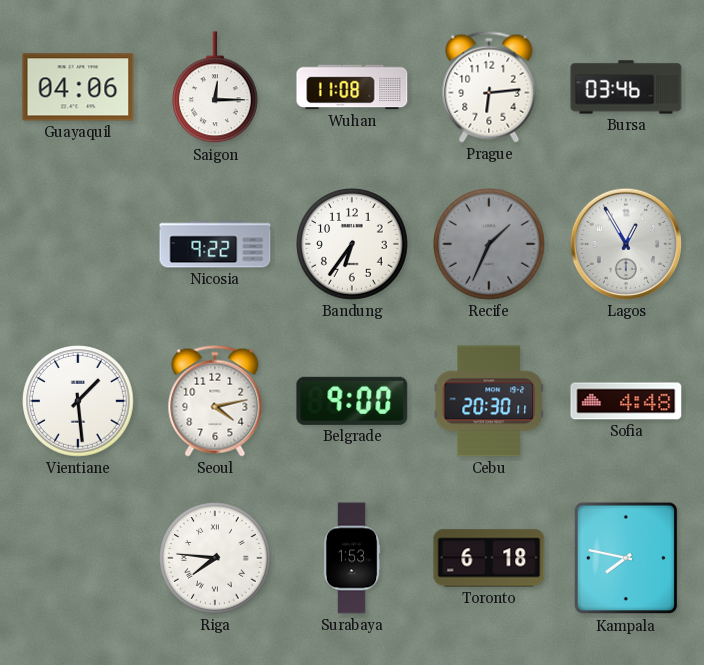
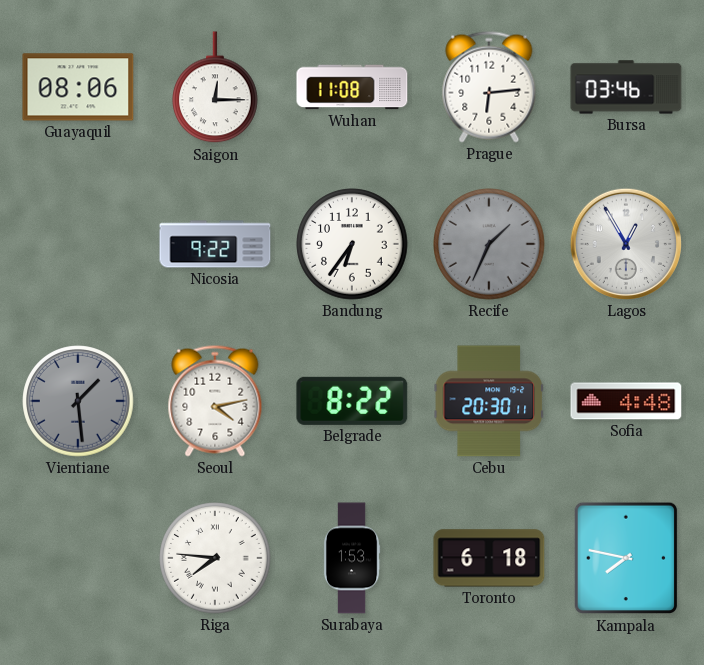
Guayaquil: 04:06 -> 08:06 (78, 87)
Vientiane dial: white -> grey (78, 401)
Belgrade: 9:00 -> 8:22 (352, 401)
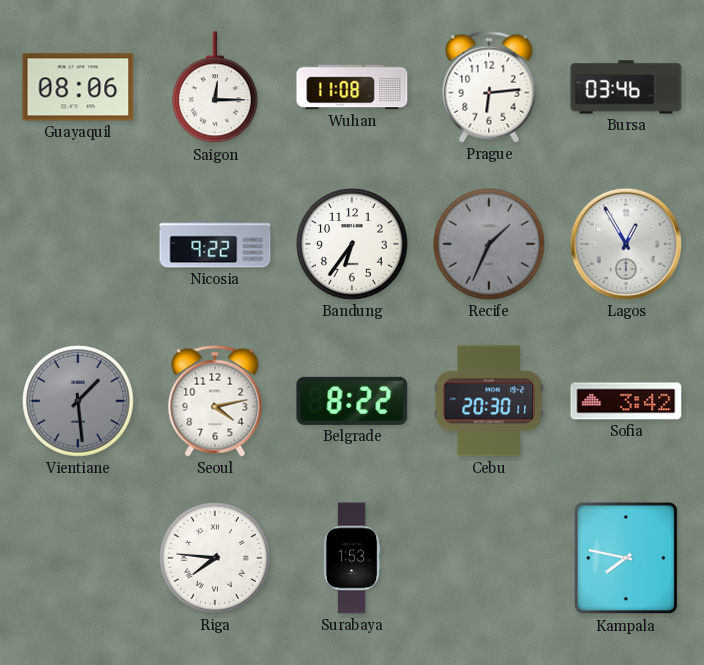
Sofia: 4:48 -> 3:42 (626, 401)
Toronto: 6:18 -> none (489, 558)
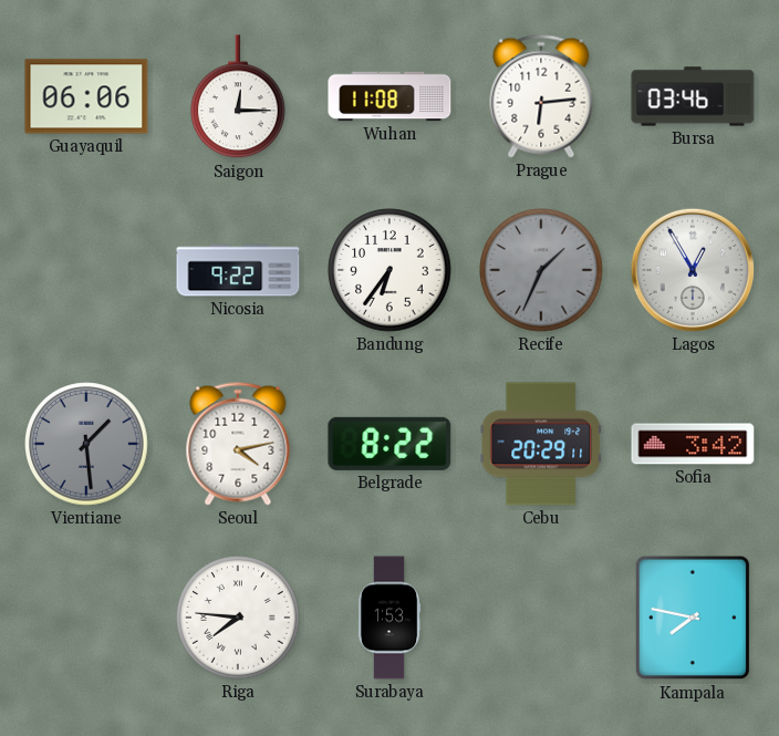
Guayaquil: 08:06 -> 06:06 (86, 96)
Cebu: 20:30 -> 20:29 (540, 444)
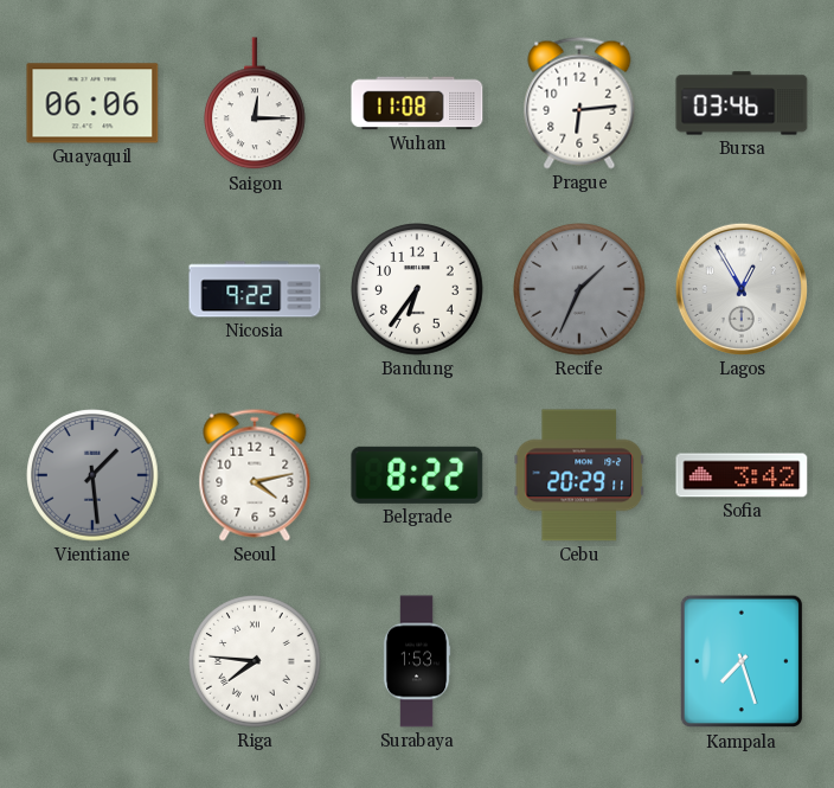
Kampala: 7:47 -> 7:27 (742, 661)
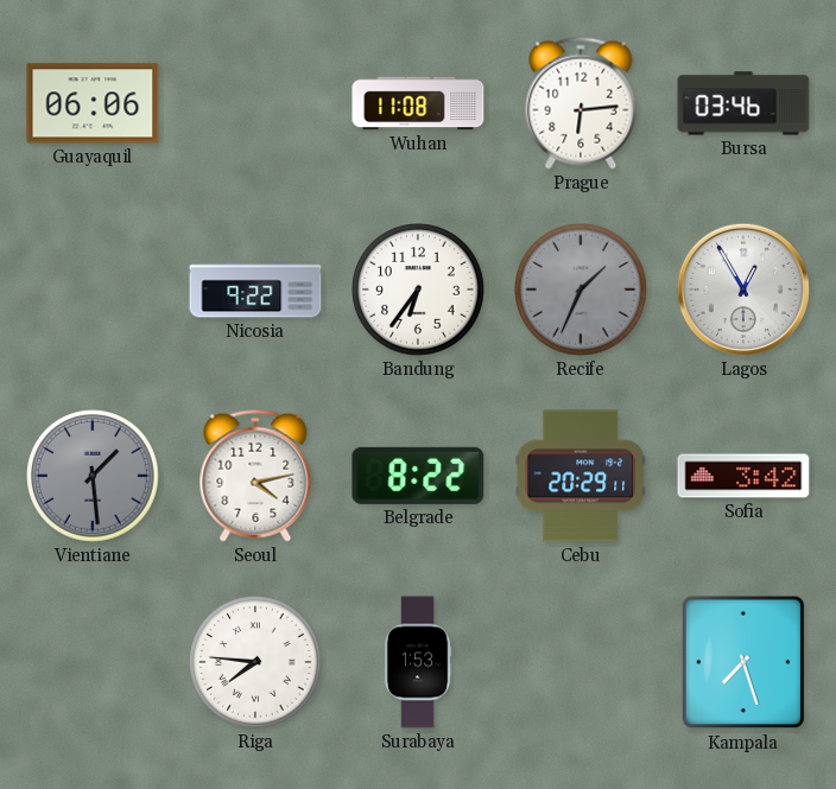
Saigon: 12:15 -> none (256, 104)
